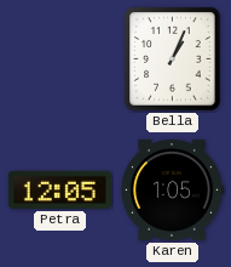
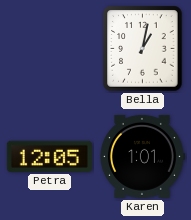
Bella: 1:04 -> 1:02 (143, 49)
Karen: 1:05 -> 1:01 (142, 156)
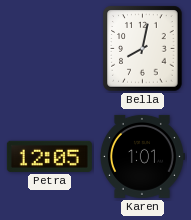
Bella: 1:02 -> 8:02 (143, 49)
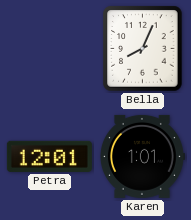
Bella: 8:02 -> 8:04 (143, 49)
Petra: 12:05 -> 12:01 (49, 156)
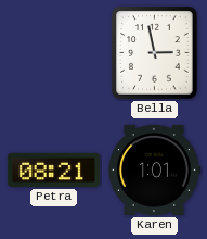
Bella: 8:04 -> 2:58 (155, 53)
Petra: 12:01 -> 08:21 (53, 169)
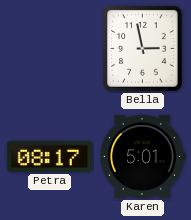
Petra: 08:21 -> 08:17 (49, 156)
Karen: 1:01 -> 5:01 (142, 156)
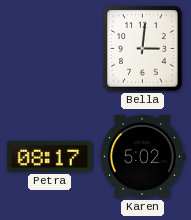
Bella: 2:58 -> 3:01 (143, 49)
Karen: 5:01 -> 5:02 (142, 156)
